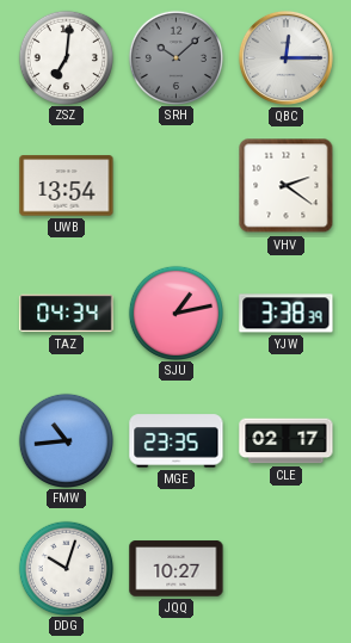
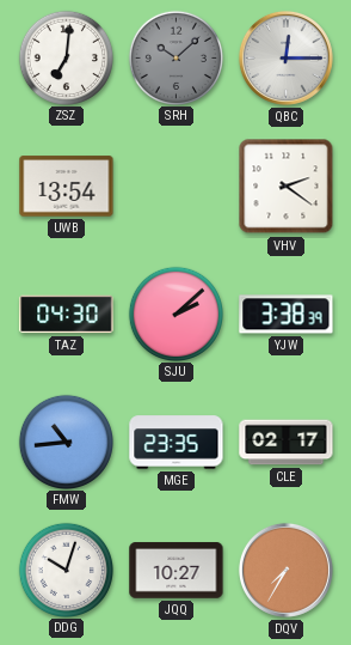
TAZ: 04:34 -> 04:30 (67, 315)
SJU: 1:13 -> 2:08 (176, 314)
DQV: none -> 7:35 (285, 570)
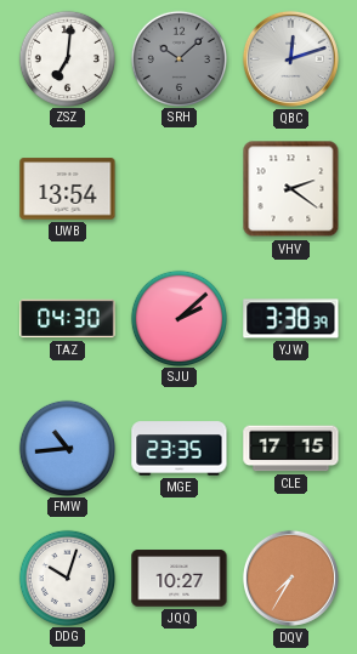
QBC: 12:15 -> 12:12 (290, 58)
CLE: 02:17 -> 17:15 (291, 449)
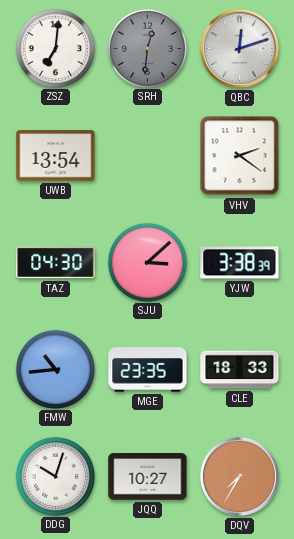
SRH: 10:08 -> 12:31 (147, 48)
SJU: 2:08 -> 3:08 (147, 262)
CLE: 17:15 -> 18:33 (240, 370)
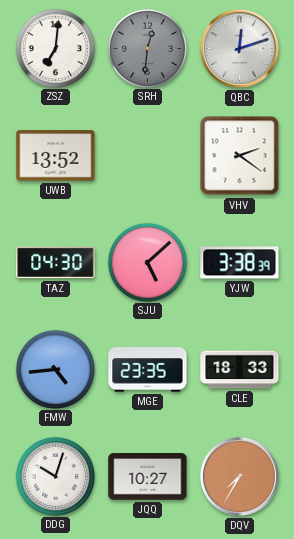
UWB: 13:54 -> 13:52 (56, 156)
SJU: 3:08 -> 5:08 (147, 262)
FMW: 10:44 -> 4:44 (55, 369)
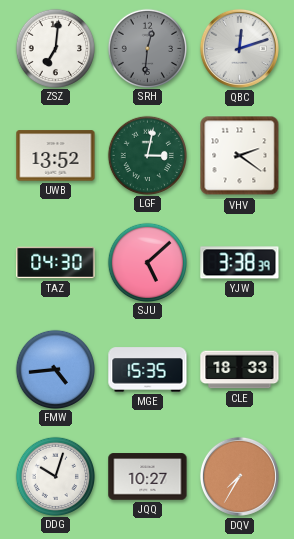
LGF: none -> 3:02 (147, 155)
MGE: 23:35 -> 15:35 (148, 370)
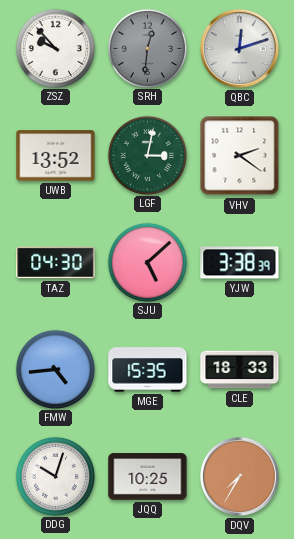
ZSZ: 7:01 -> 9:53 (55, 48)
JQQ: 10:27 -> 10:25 (148, 477)
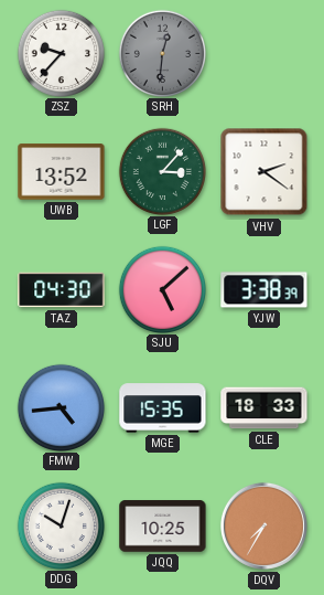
ZSZ: 9:53 -> 9:37 (61, 53)
QBC: 12:12 -> none (239, 48)
LGF: 3:02 -> 3:07 (162, 171)
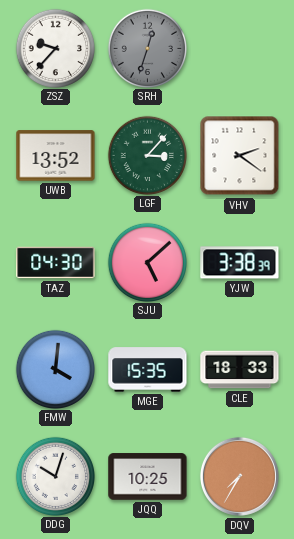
SRH: 12:31 -> 12:33 (147, 48)
FMW: 4:44 -> 4:01 (55, 369)
